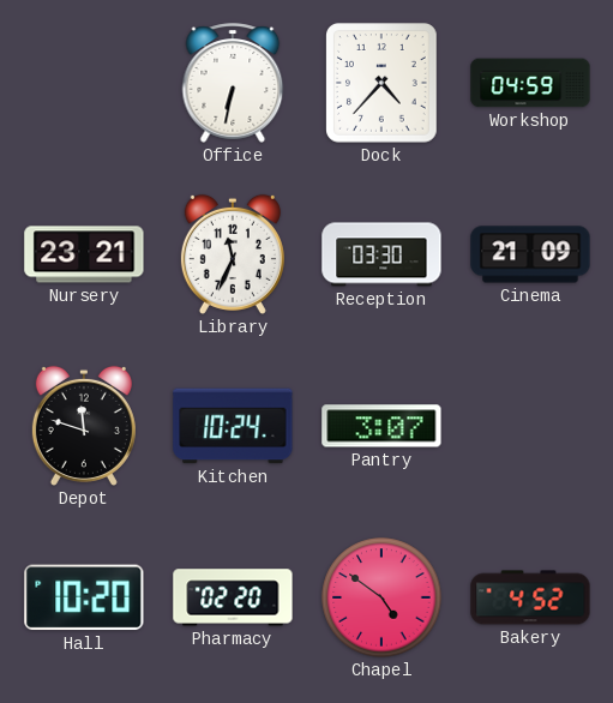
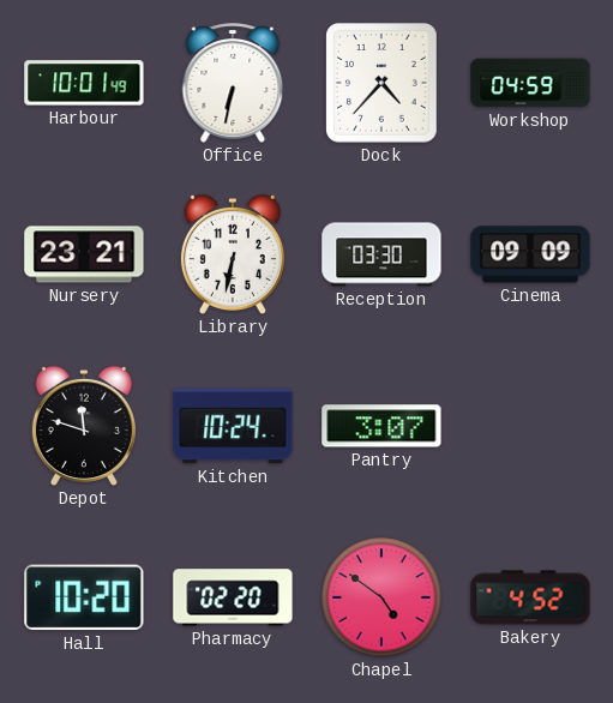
Harbour: none -> 10:01 (84, 83)
Library: 11:34 -> 6:32 (233, 254)
Cinema: 21:09 -> 09:09 (530, 254)
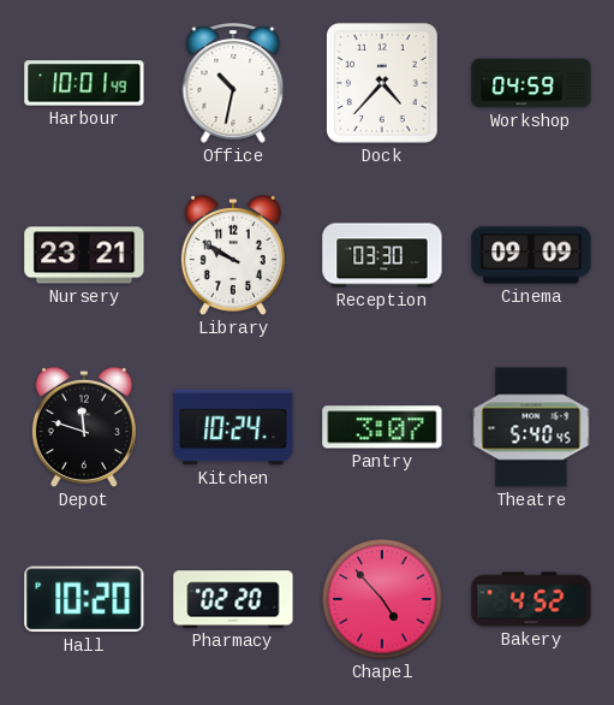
Office: 6:32 -> 10:32 (233, 83)
Library: 6:32 -> 9:50 (233, 255)
Theatre: none -> 5:40 (531, 427)
Chapel: 4:51 -> 4:53 (382, 599)
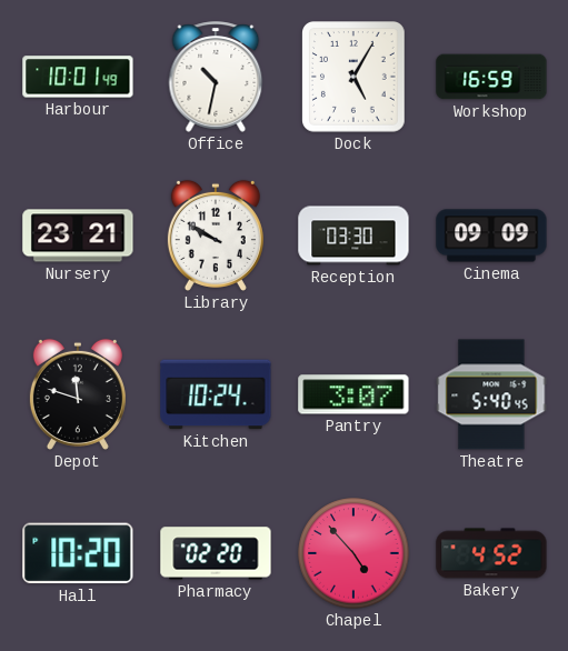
Dock: 4:37 -> 5:05 (355, 78)
Workshop: 04:59 -> 16:59 (491, 77)
